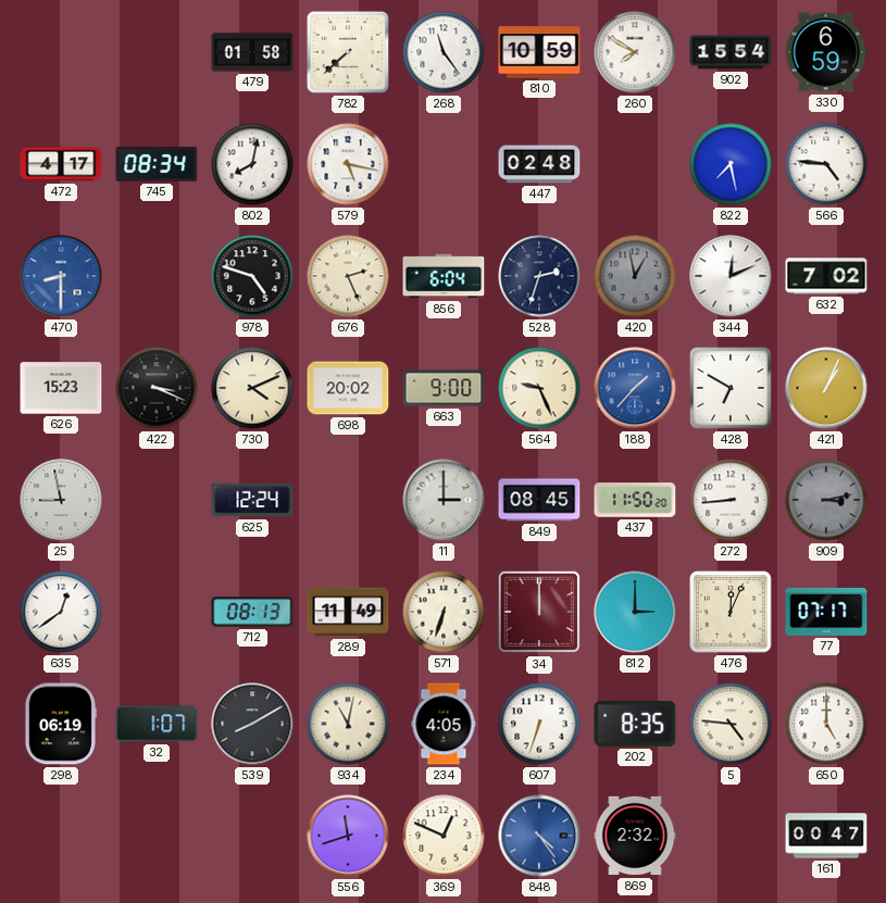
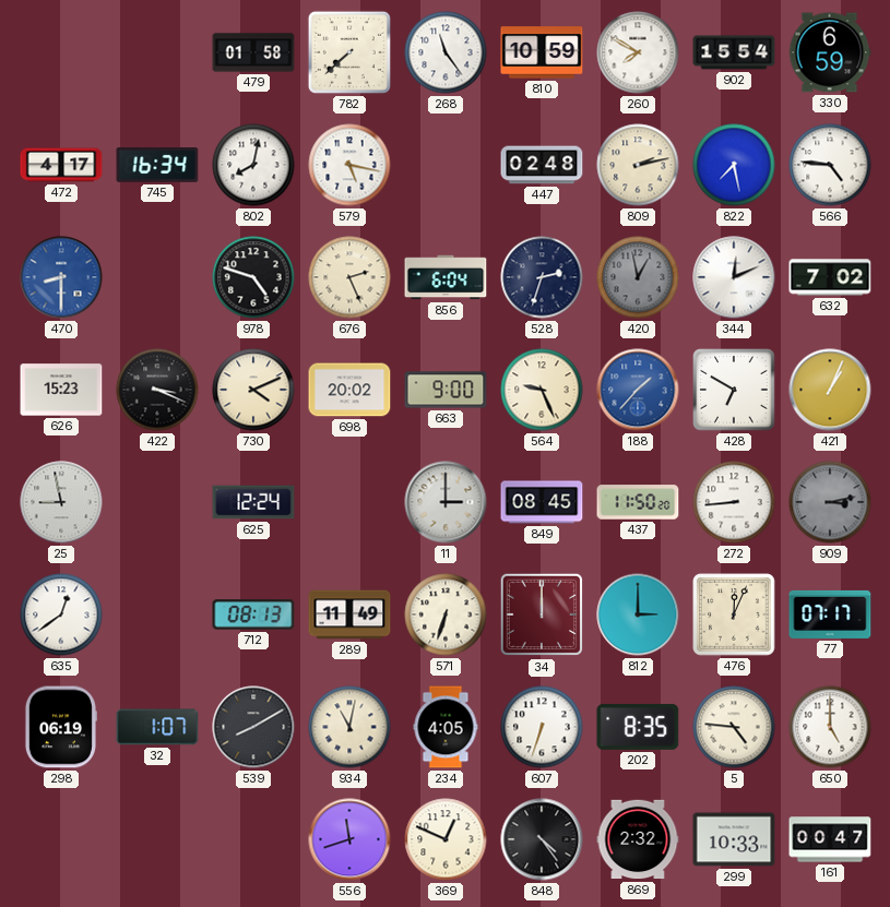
745: 08:34 -> 16:34 (157, 166)
809: none -> 2:13 (638, 165)
848 dial: blue -> black (542, 839)
299: none -> 10:33 (734, 839)
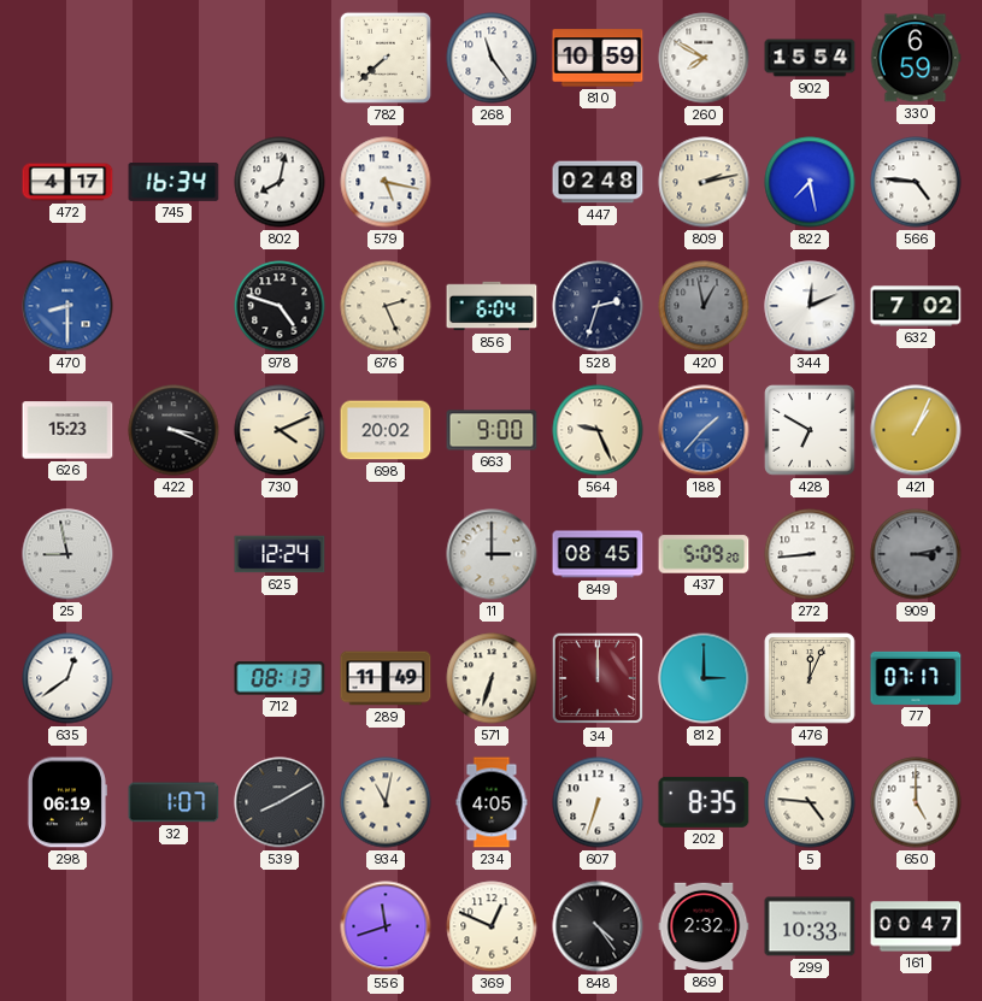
479: 01:58 -> none (253, 52)
437: 11:50 -> 5:09 (704, 554)
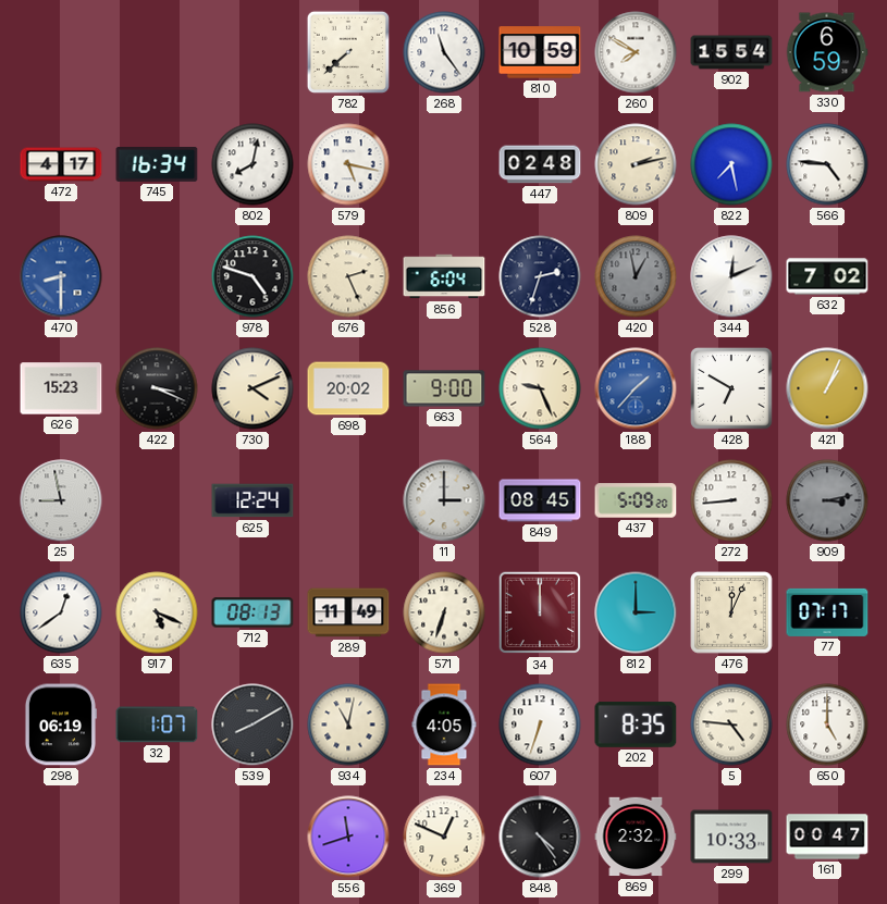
917: none -> 5:19 (157, 612)
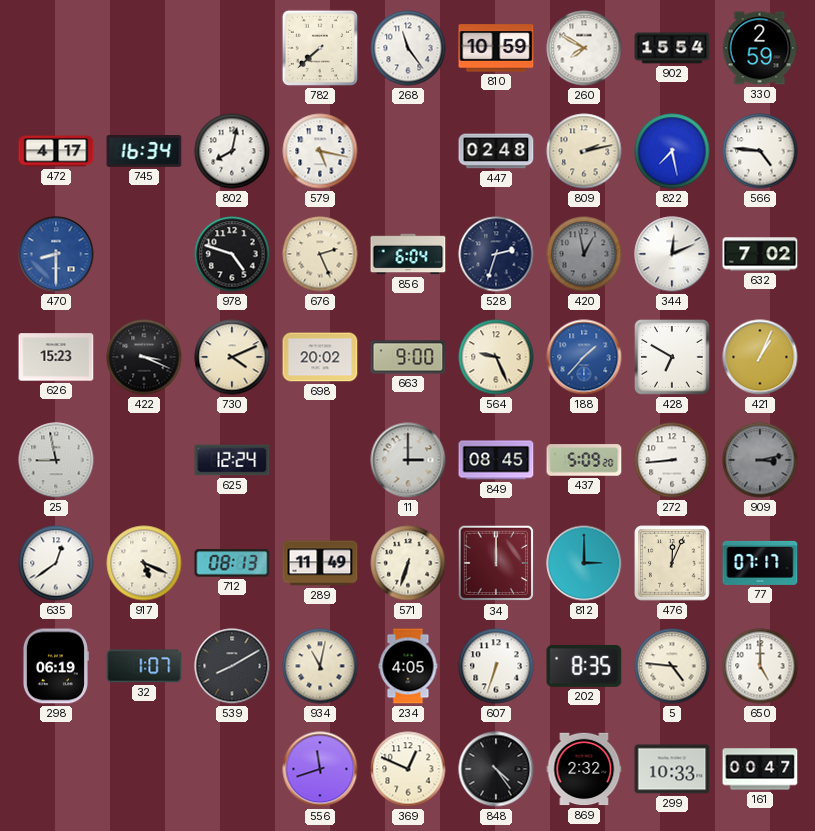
330: 6:59 -> 2:59 (760, 48)
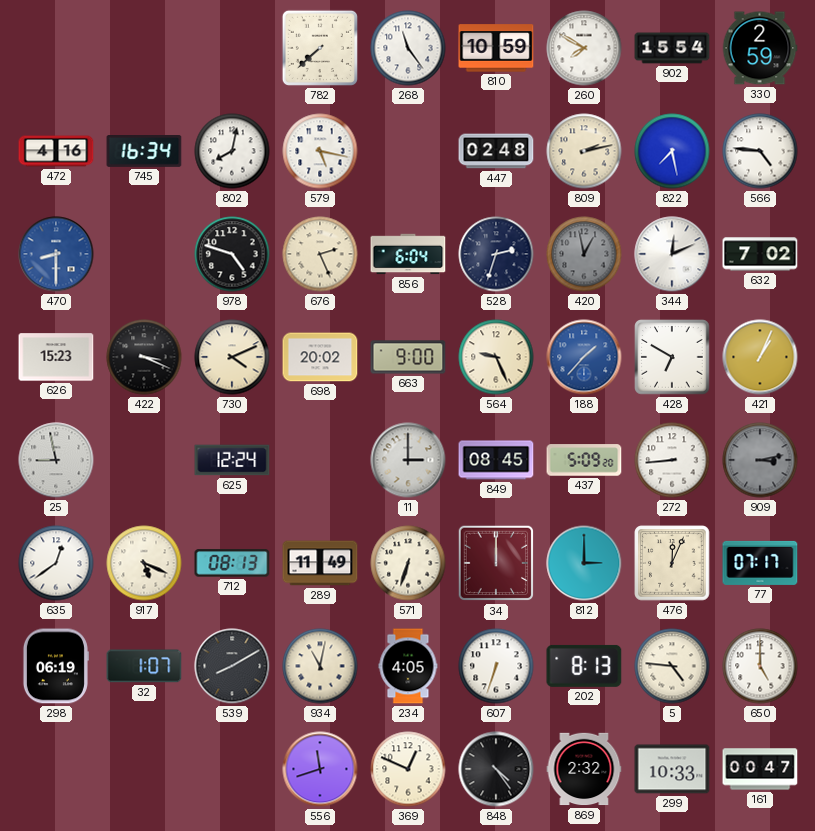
472: 4:17 -> 4:16 (56, 151)
202: 8:35 -> 8:13 (584, 666)
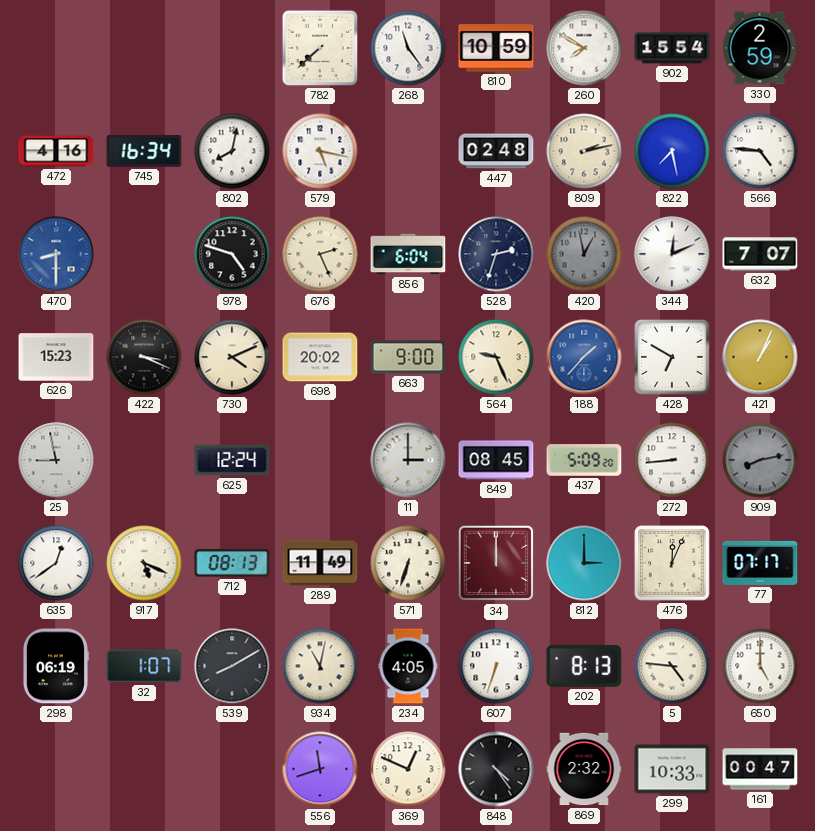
632: 7:02 -> 7:07 (760, 254)
909: 3:13 -> 8:13 (760, 460)
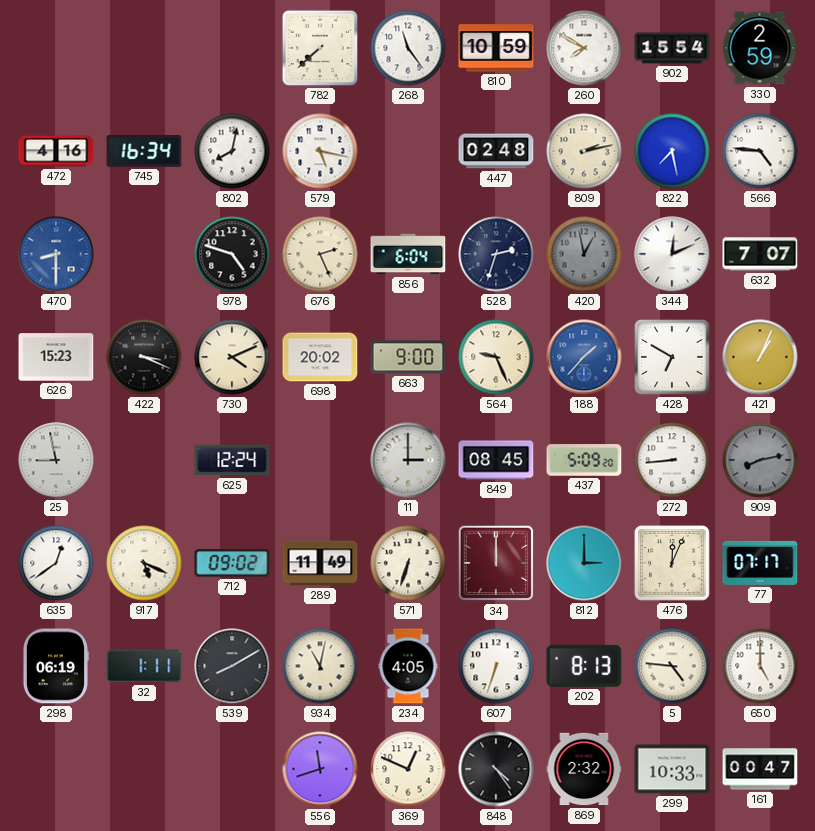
712: 08:13 -> 09:02 (232, 563)
32: 1:07 -> 1:11 (144, 666)
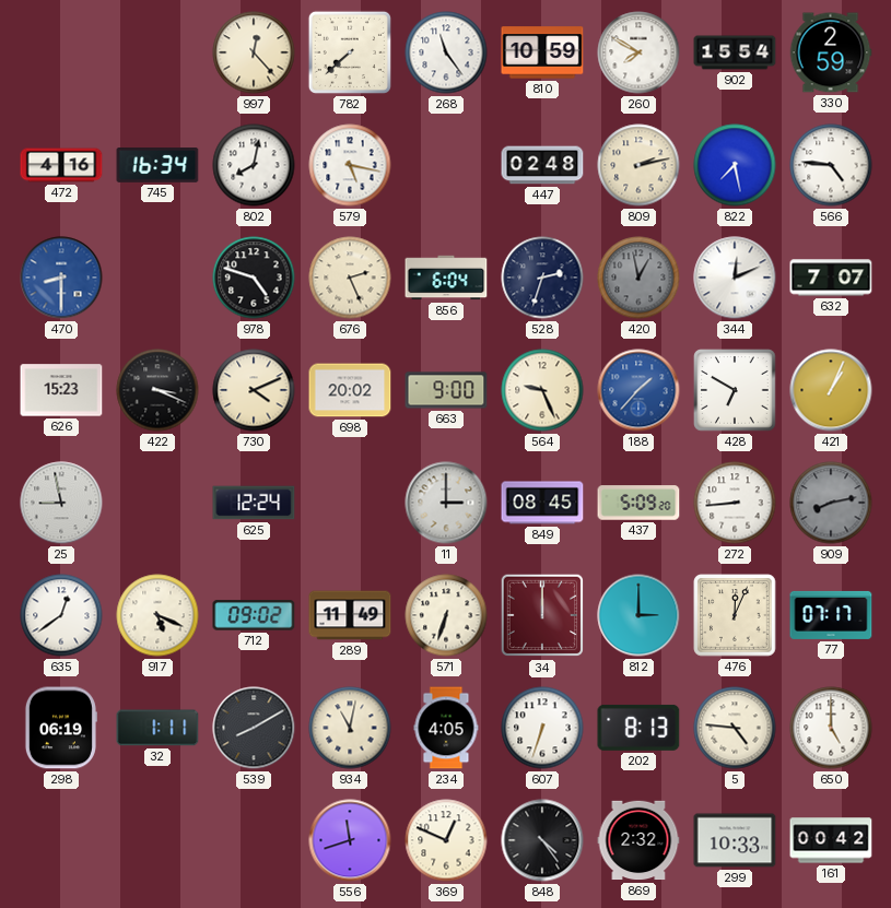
997: none -> 12:23 (254, 52)
161: 00:47 -> 00:42 (831, 840)
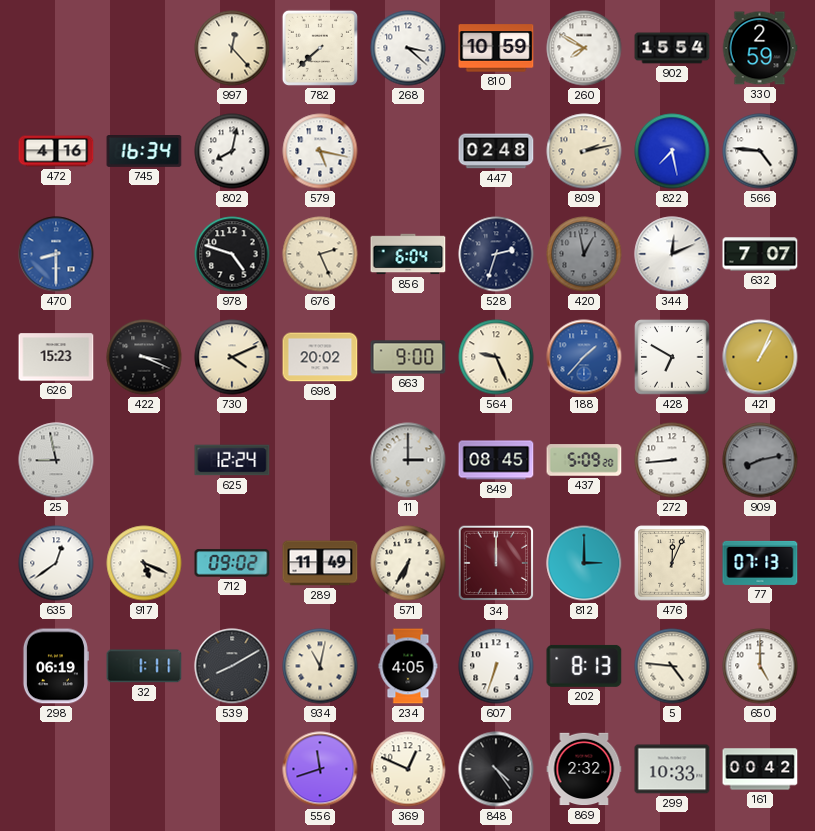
268: 11:24 -> 3:22 (408, 48)
571: 6:33 -> 6:35 (408, 563)
77: 07:17 -> 07:13 (760, 563)
